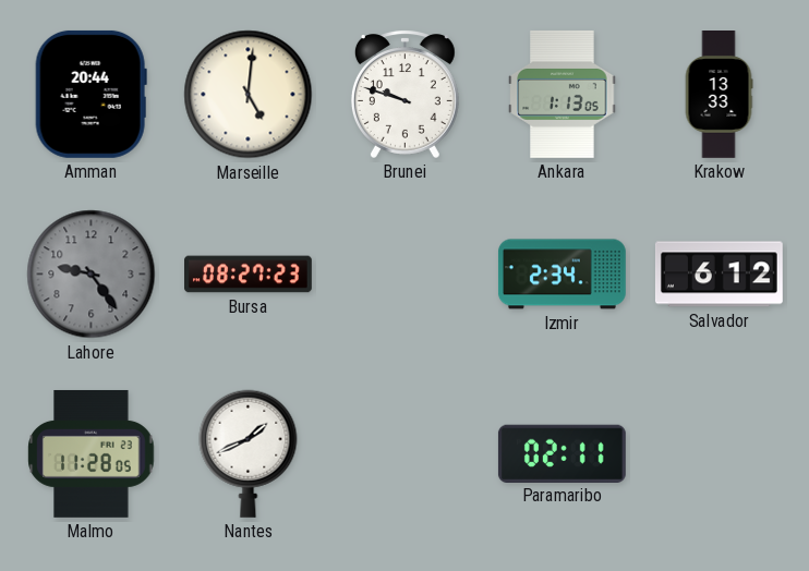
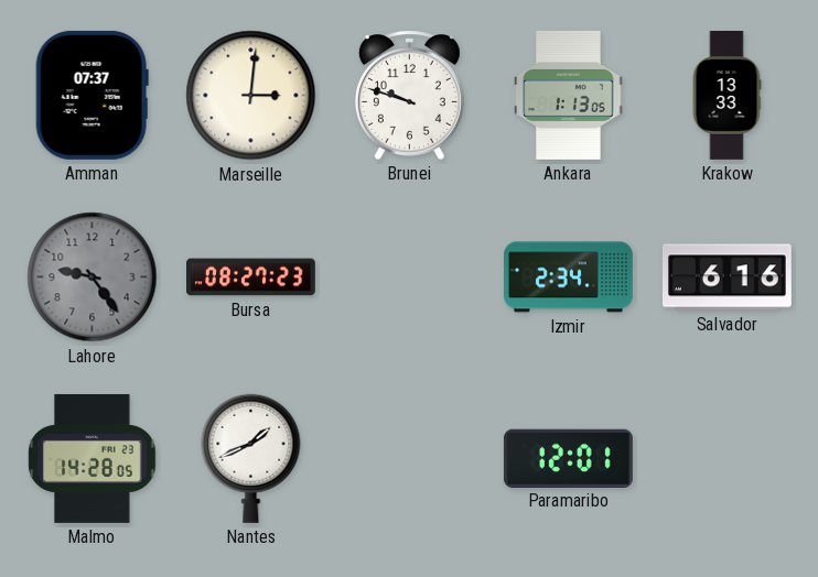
Amman: 20:44 -> 07:37 (92, 95)
Marseille: 5:01 -> 3:01 (251, 96)
Salvador: 6:12 -> 6:16 (726, 277)
Malmo: 11:28 -> 14:28 (93, 458)
Paramaribo: 02:11 -> 12:01 (568, 458)
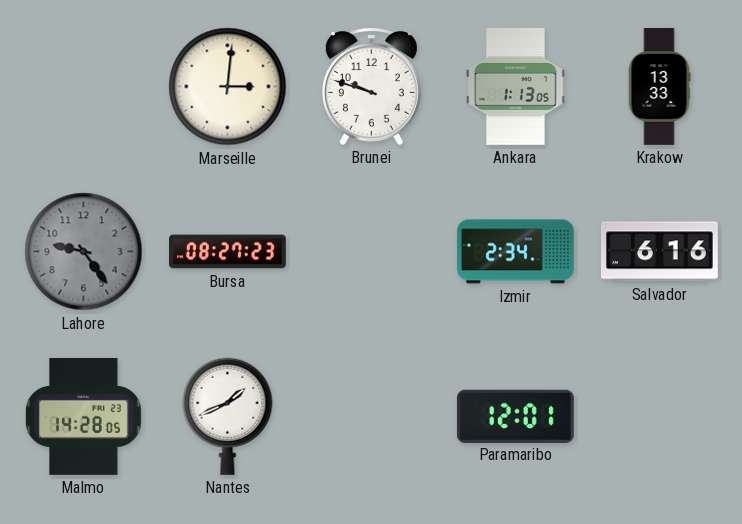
Amman: 07:37 -> none (92, 95)
